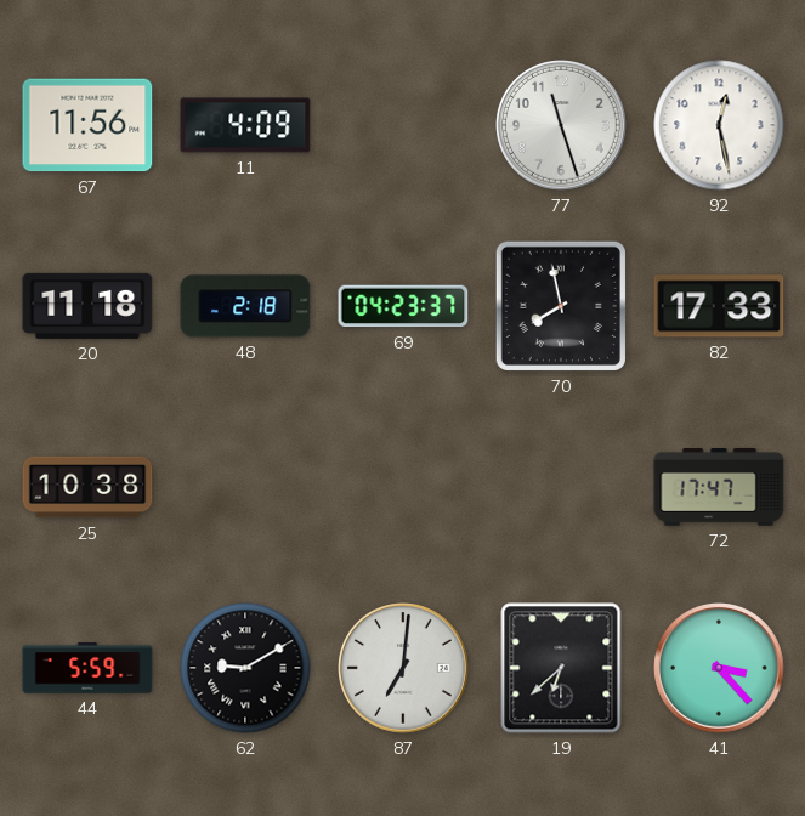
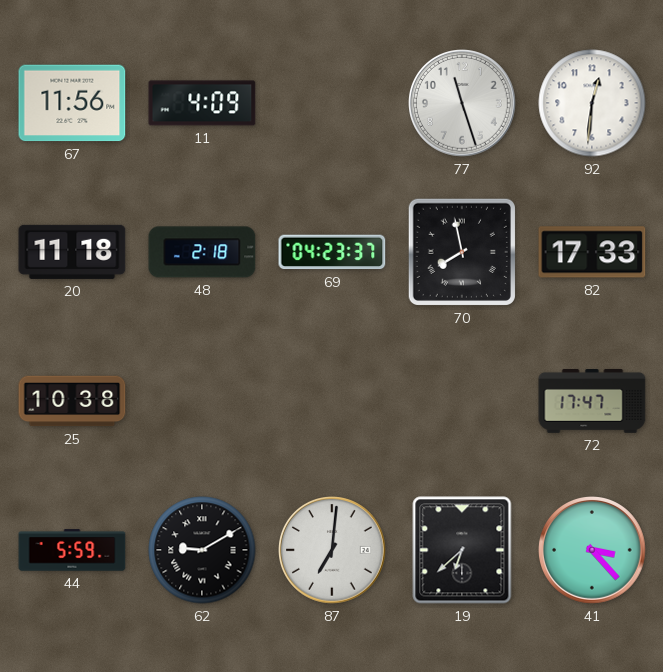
92: 12:28 -> 12:31 (592, 103)
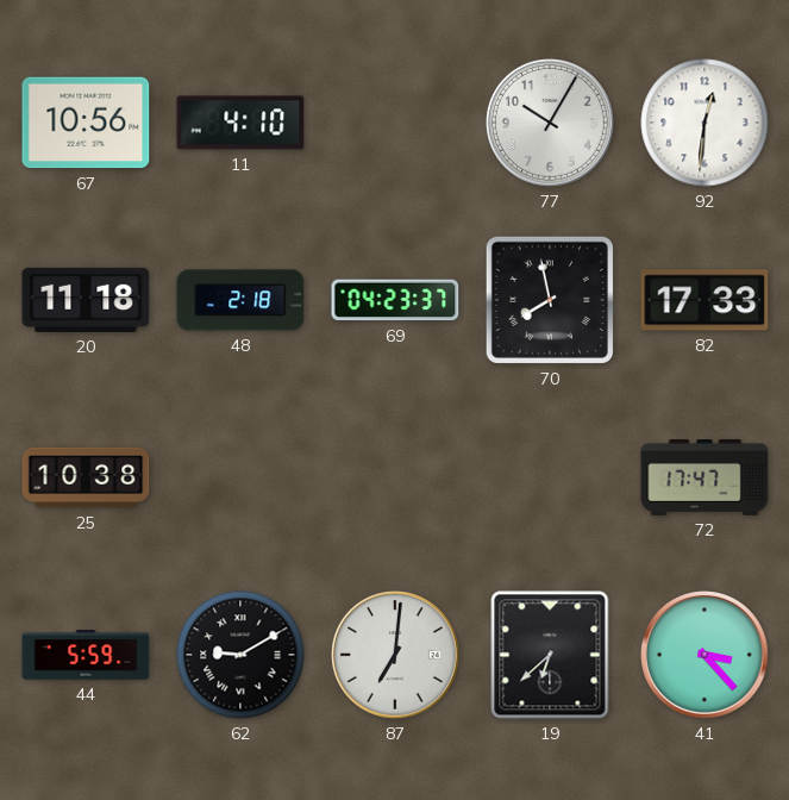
67: 11:56 -> 10:56 (86, 123)
11: 4:09 -> 4:10 (240, 123)
77: 11:27 -> 10:05 (551, 124)
